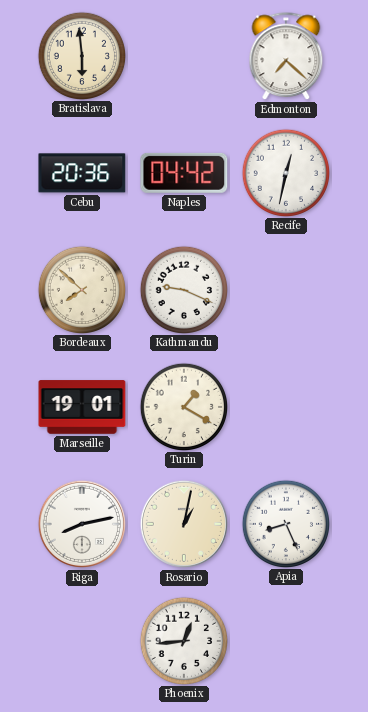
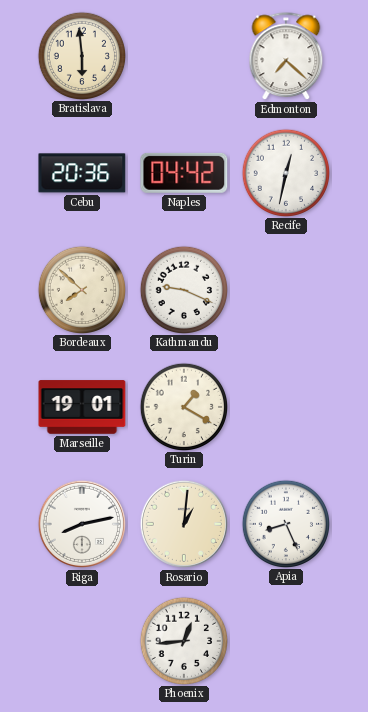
Rosario: 1:02 -> 1:01 (184, 524)
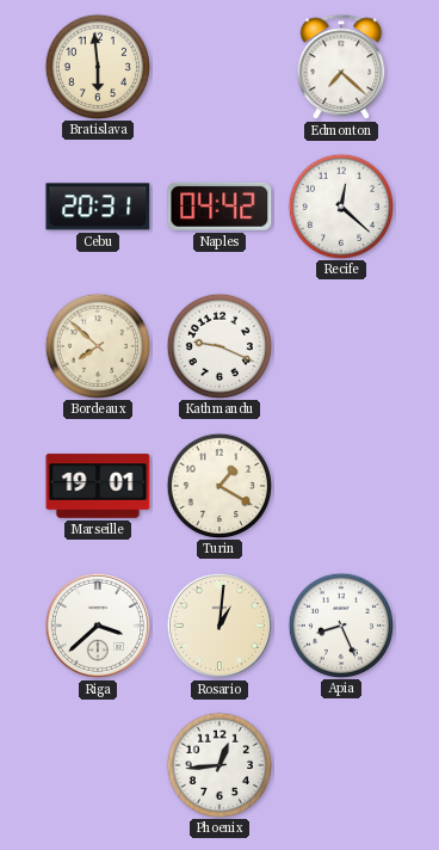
Cebu: 20:36 -> 20:31 (98, 207)
Recife: 12:32 -> 12:22 (340, 205)
Riga: 8:13 -> 3:38 (98, 626)
